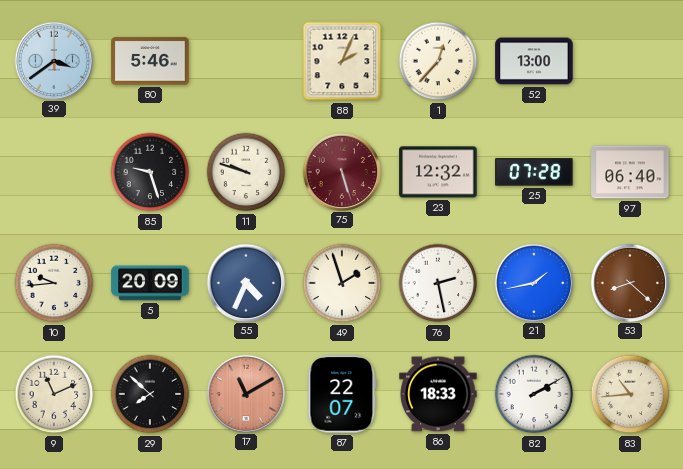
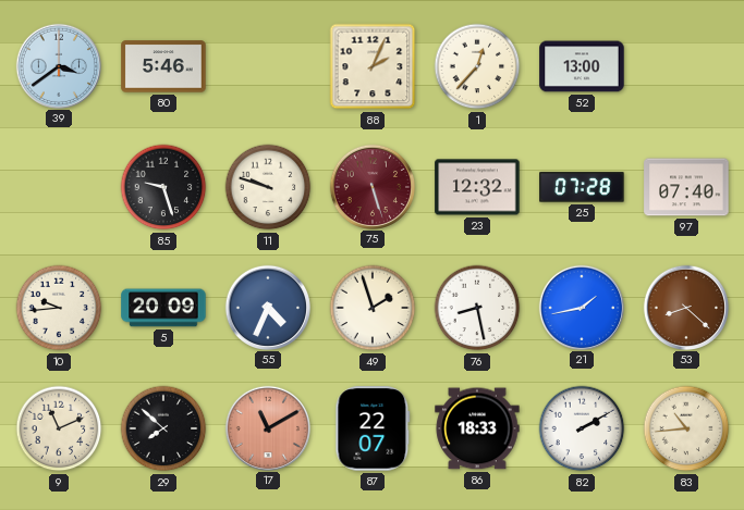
97: 06:40 -> 07:40 (686, 187)
76: 2:28 -> 8:28 (477, 308)
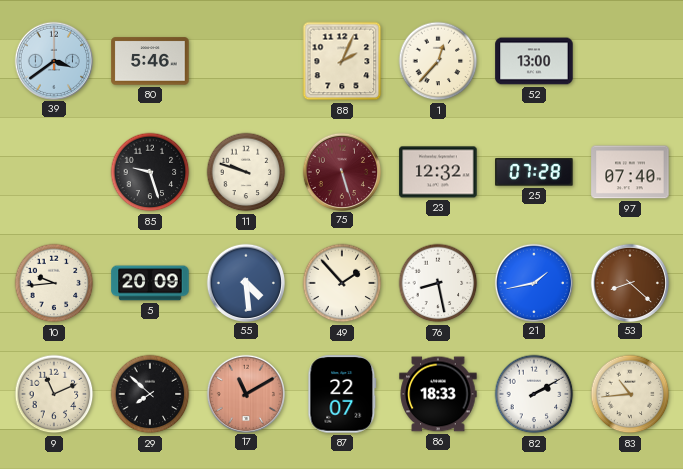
55: 4:34 -> 4:29 (245, 282)
49: 1:57 -> 1:53 (342, 283)
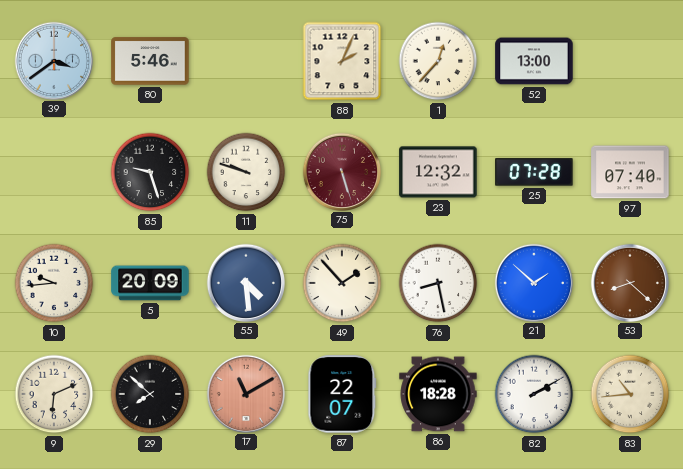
21: 1:43 -> 1:52 (533, 282)
9: 11:11 -> 6:11 (54, 394)
86: 18:33 -> 18:28 (438, 394)
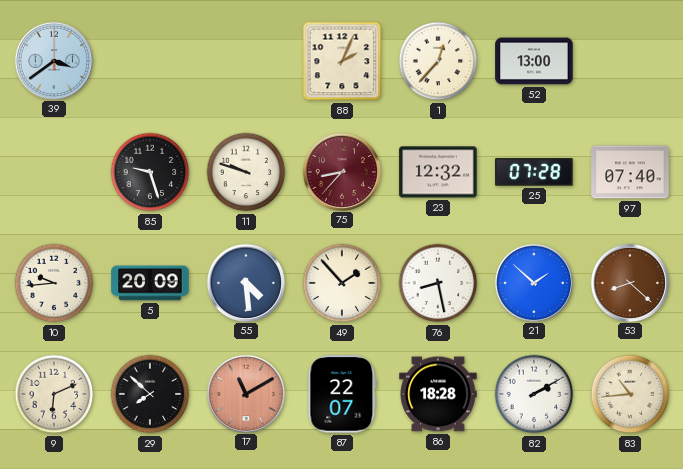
80: 5:46 -> none (150, 61)
75: 5:27 -> 8:37 (341, 171)
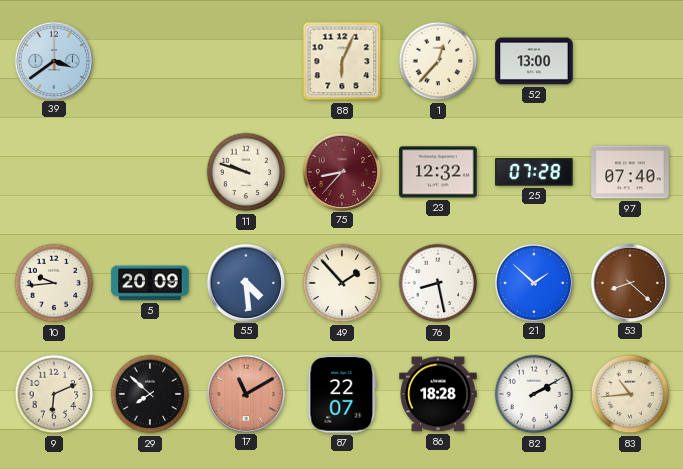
88: 2:04 -> 6:04 (342, 61)
85: 9:27 -> none (150, 172)
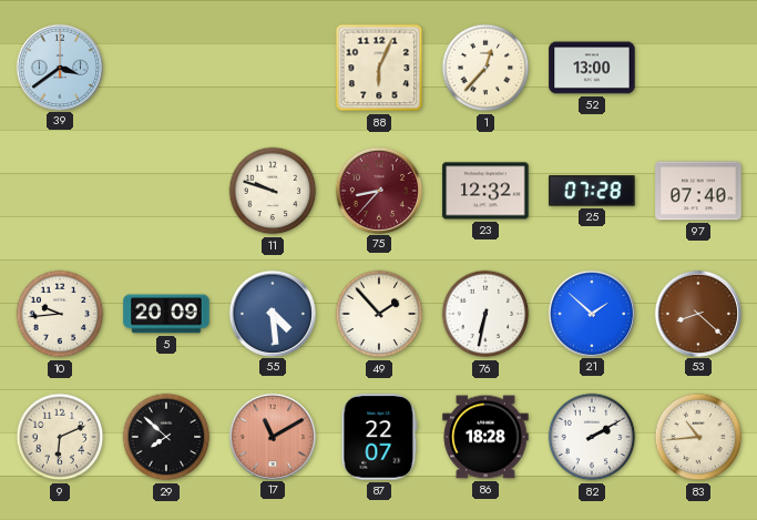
76: 8:28 -> 6:32 (485, 314)
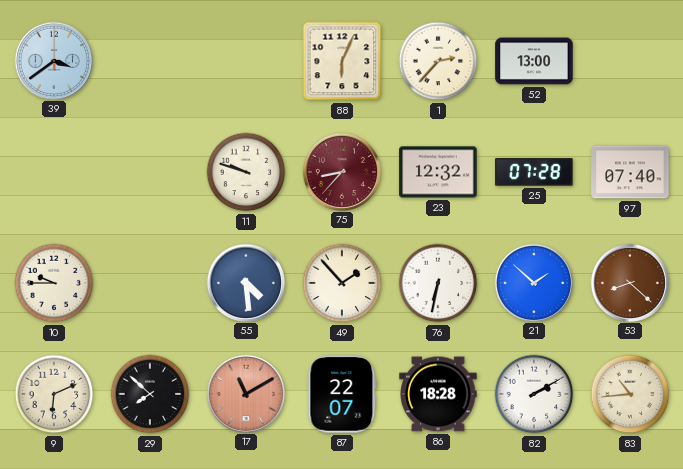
1: 12:37 -> 2:37 (438, 61)
10: 9:44 -> 9:45 (54, 283)
5: 20:09 -> none (166, 314)
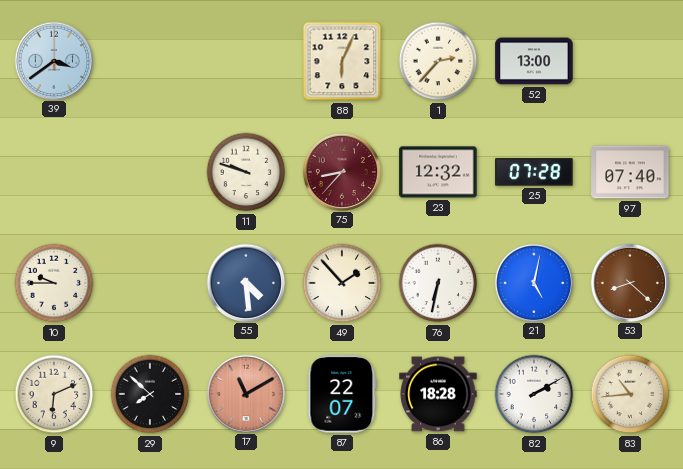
21: 1:52 -> 5:02 (533, 282)
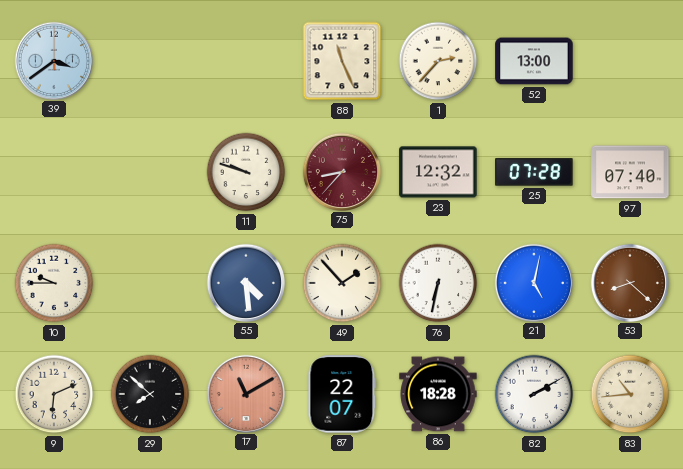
88: 6:04 -> 11:26 (342, 61)
